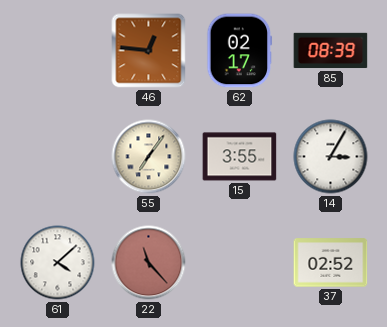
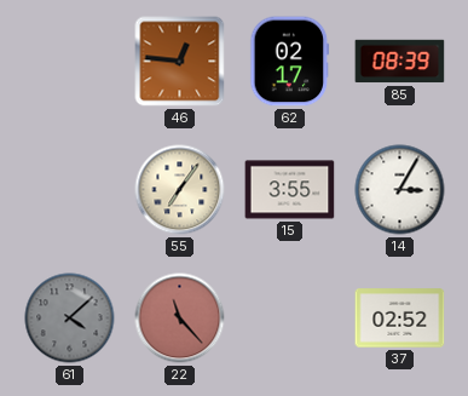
61 dial: white -> grey (70, 318)
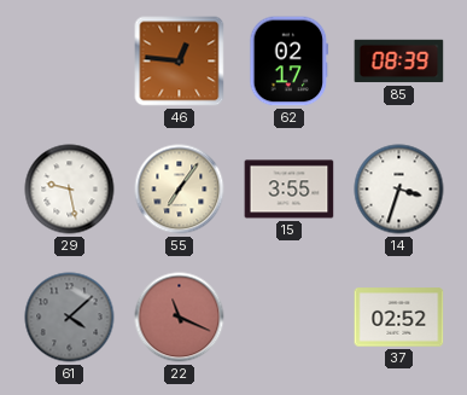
29: none -> 9:28 (70, 190)
14: 3:05 -> 3:33 (399, 190)
22: 11:23 -> 11:19 (180, 318)
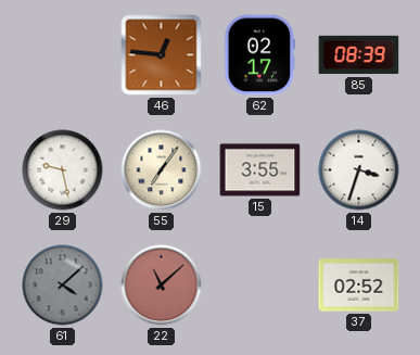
22: 11:19 -> 11:08 (162, 286)
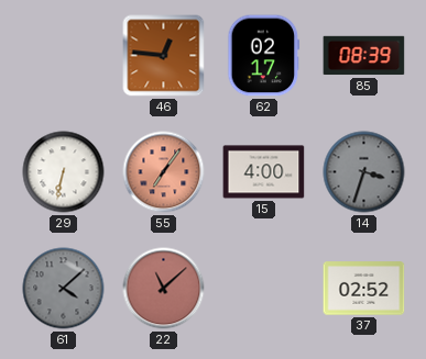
29: 9:28 -> 6:32 (64, 172)
55 dial: cream -> salmon (164, 172)
15: 3:55 -> 4:00 (264, 172)
14 dial: white -> grey (364, 172)
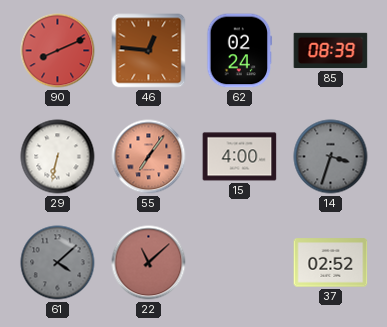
90: none -> 8:11 (58, 51)
62: 02:17 -> 02:24 (240, 51)
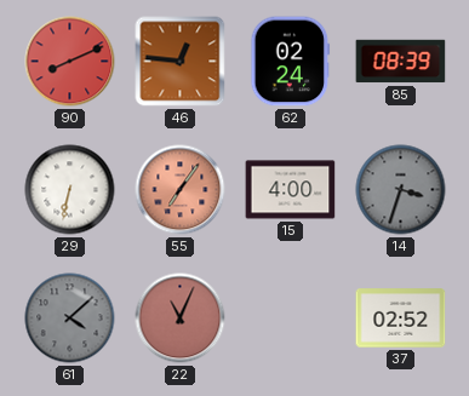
22: 11:08 -> 11:04 (181, 318)
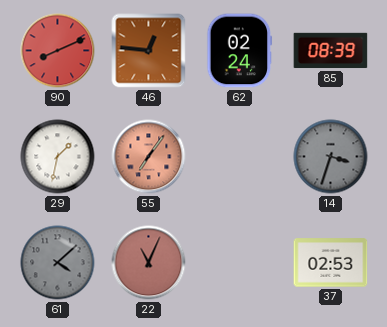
29: 6:32 -> 1:32 (58, 157)
15: 4:00 -> none (291, 190)
37: 02:52 -> 02:53 (331, 263)
